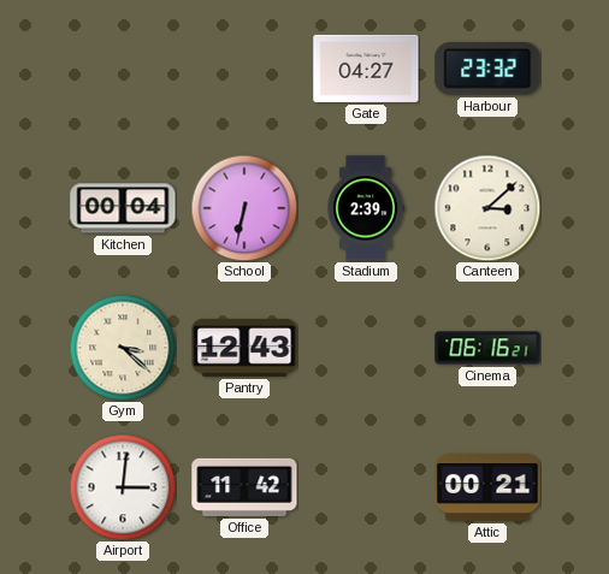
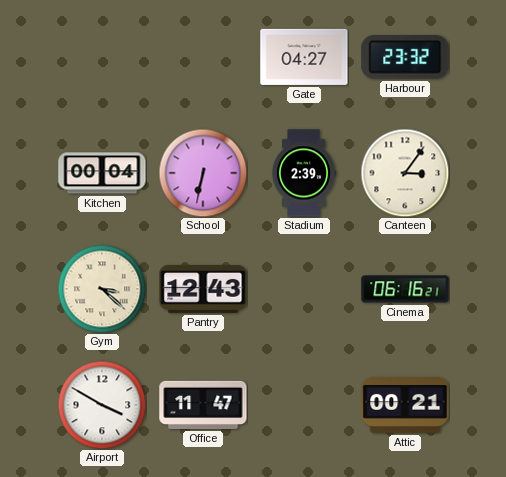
Canteen: 3:08 -> 3:06 (405, 173)
Airport: 3:01 -> 3:50 (102, 405)
Office: 11:42 -> 11:47 (203, 405)
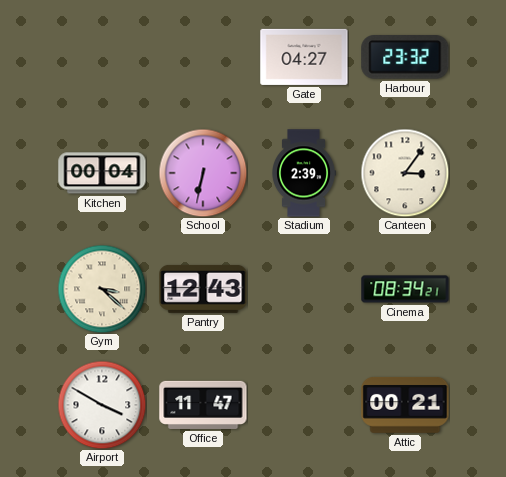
Cinema: 06:16 -> 08:34 (405, 289)
